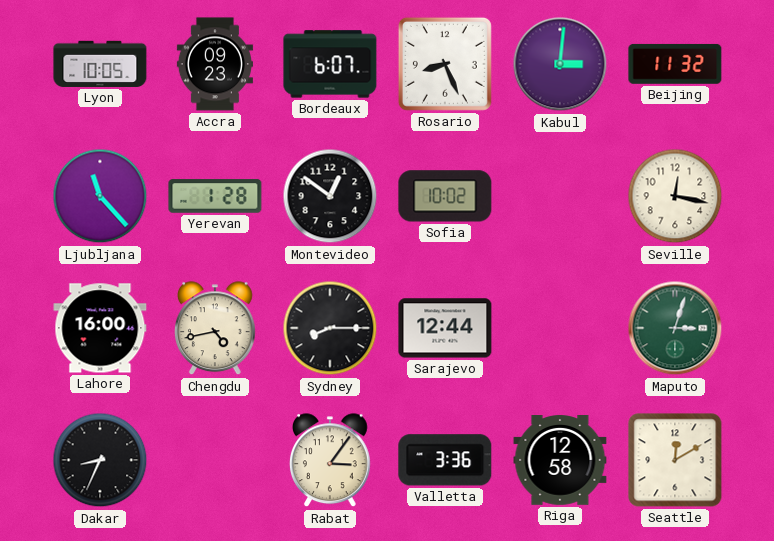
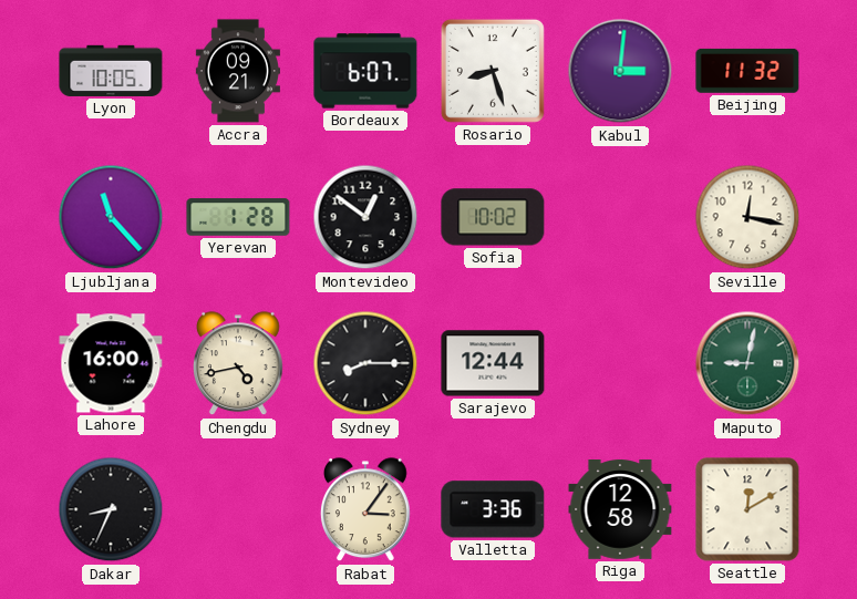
Accra: 09:23 -> 09:21 (238, 71)
Rosario: 8:26 -> 8:27 (493, 71)
Maputo: 3:03 -> 9:02 (747, 363)
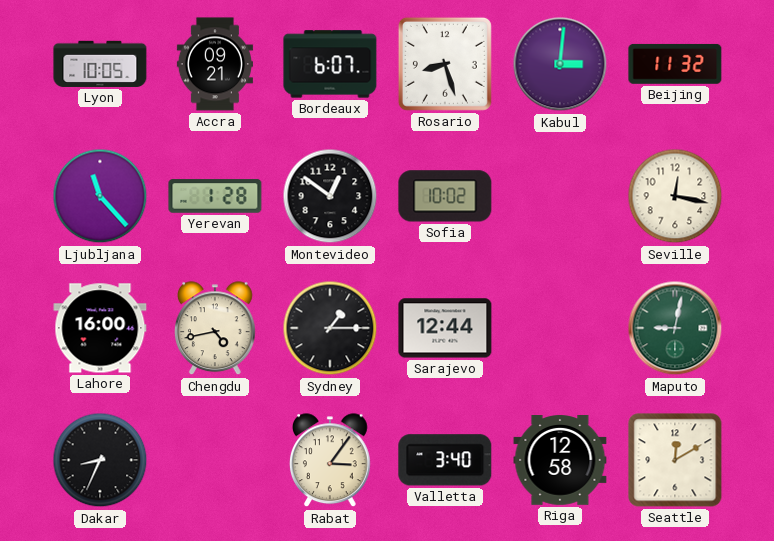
Sydney: 8:15 -> 1:15 (330, 328)
Valletta: 3:36 -> 3:40 (445, 460)
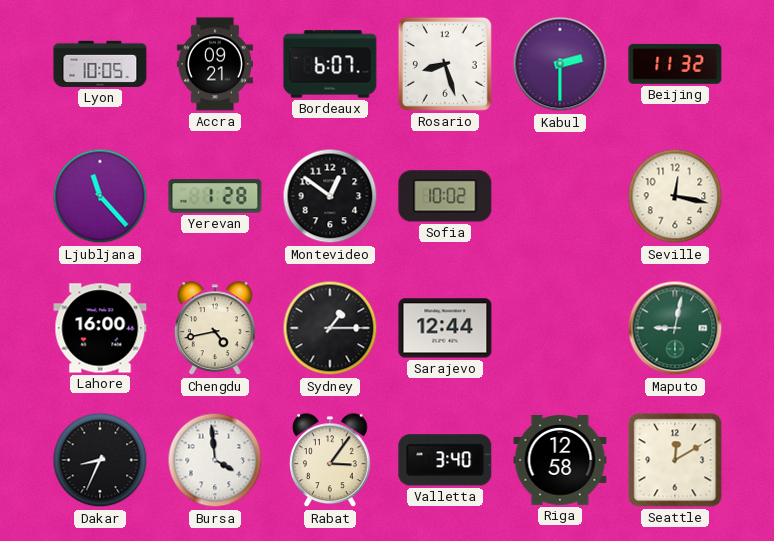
Kabul: 3:01 -> 2:30 (560, 64)
Bursa: none -> 3:59 (215, 460)
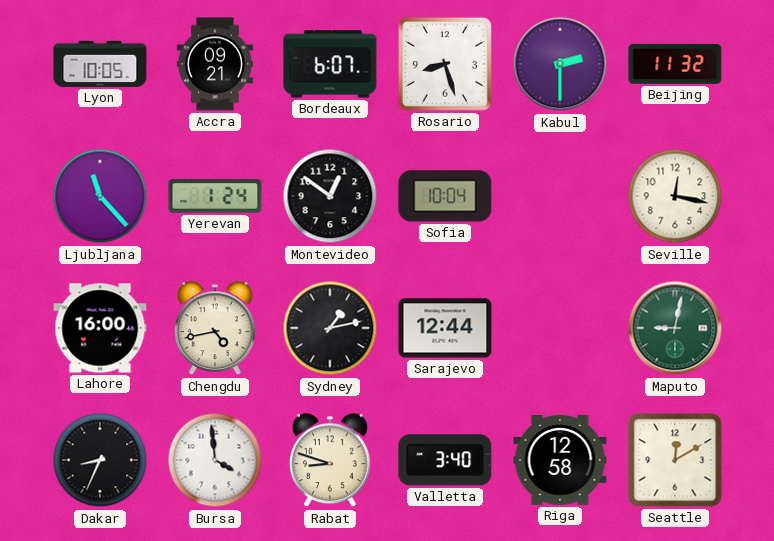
Yerevan: 1:28 -> 1:24 (215, 196)
Sofia: 10:02 -> 10:04 (445, 196)
Sydney: 1:15 -> 1:13 (330, 328)
Rabat: 3:06 -> 8:48 (330, 461)
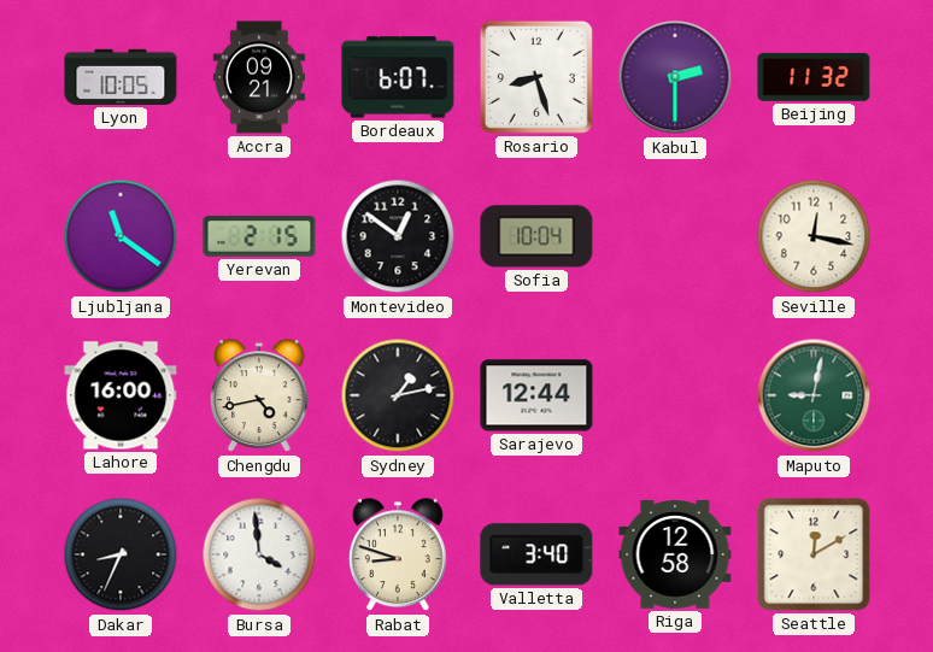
Ljubljana: 11:23 -> 11:21 (121, 236)
Yerevan: 1:24 -> 2:15 (259, 236)
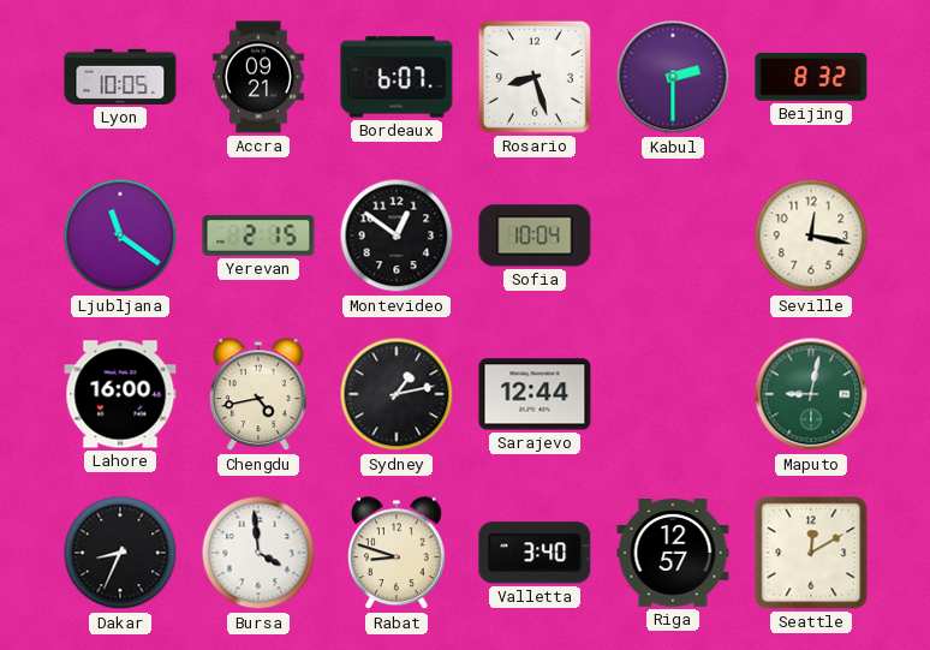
Beijing: 11:32 -> 8:32 (811, 77)
Riga: 12:58 -> 12:57 (673, 554)
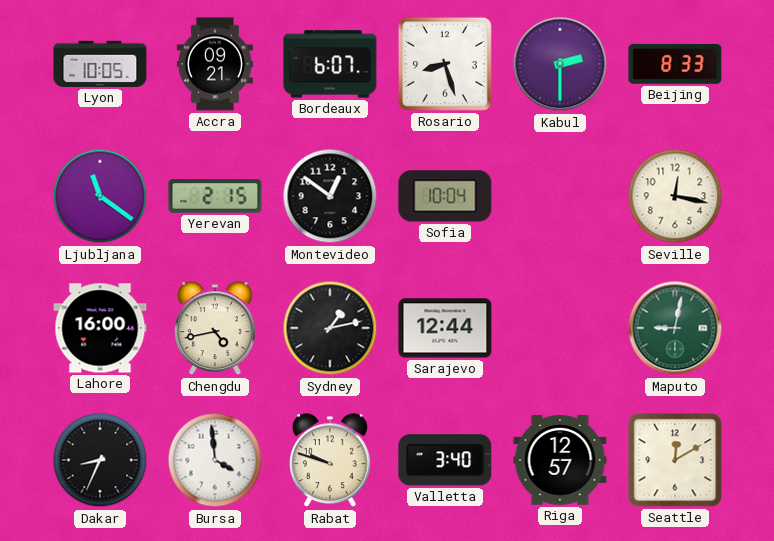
Beijing: 8:32 -> 8:33 (675, 64)
Rabat: 8:48 -> 9:48 (330, 461)
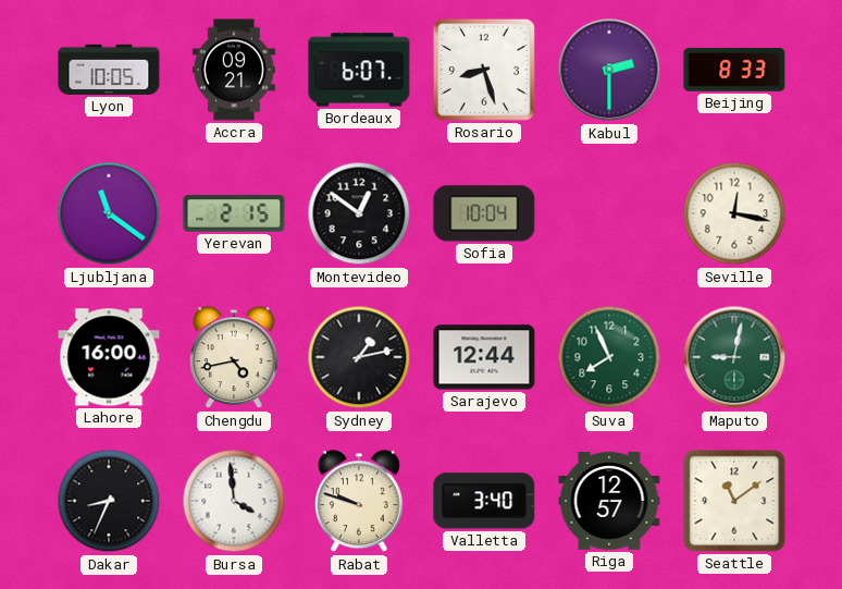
Suva: none -> 7:56 (609, 357)
Seattle: 12:10 -> 11:09 (734, 501)
